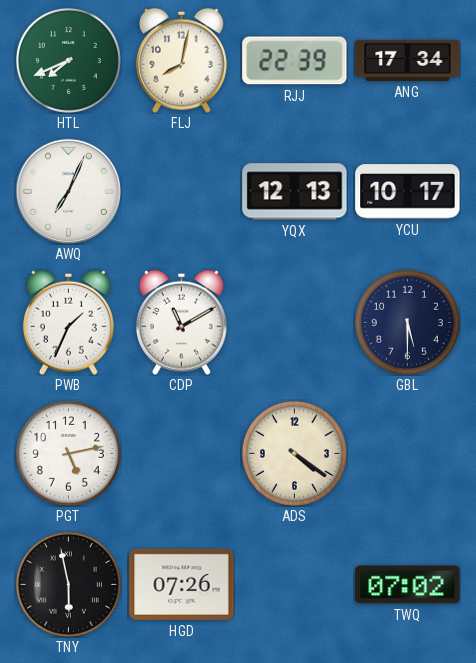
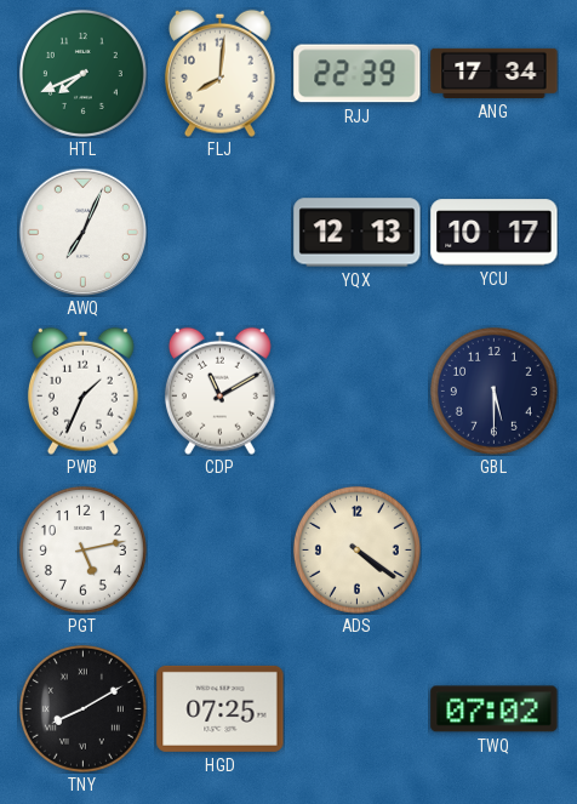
FLJ: 8:02 -> 8:01 (219, 73)
TNY: 5:58 -> 8:10 (82, 708)
HGD: 07:26 -> 07:25 (221, 708)
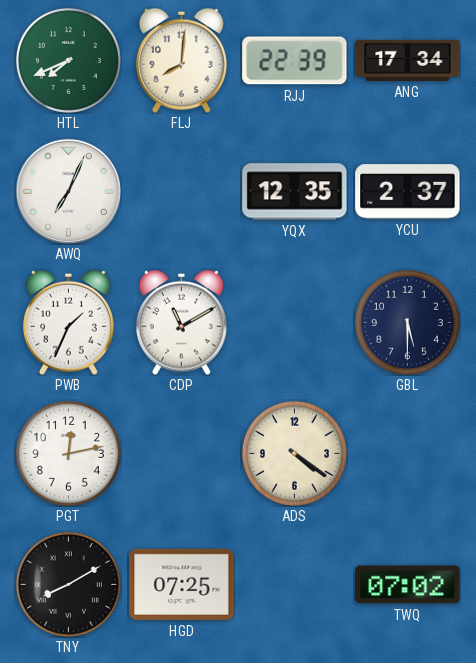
YQX: 12:13 -> 12:35 (295, 192)
YCU: 10:17 -> 2:37 (408, 192)
PGT: 5:13 -> 12:13 (68, 453)
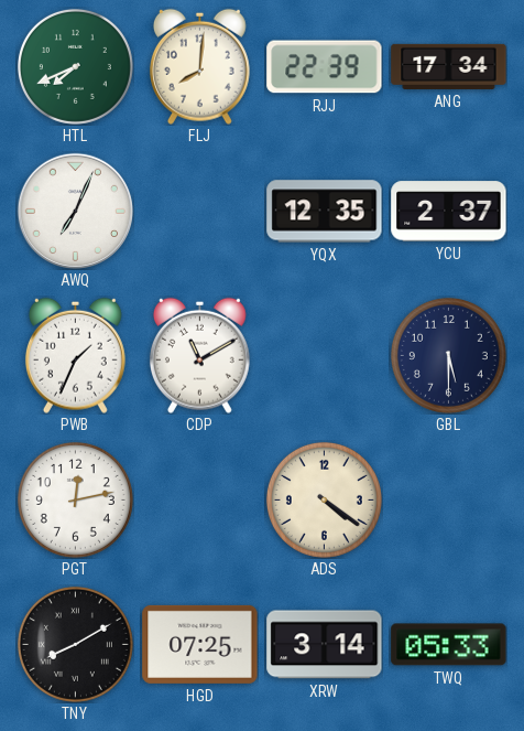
XRW: none -> 3:14 (325, 645)
TWQ: 07:02 -> 05:33 (449, 645)
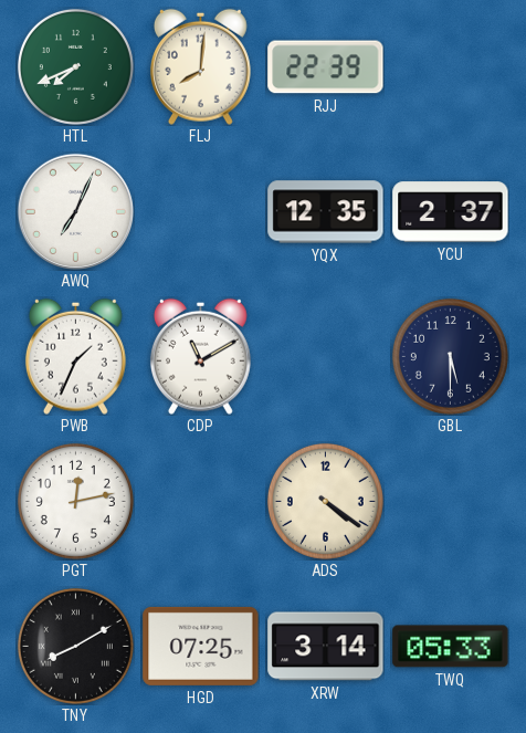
ANG: 17:34 -> none (449, 66)
